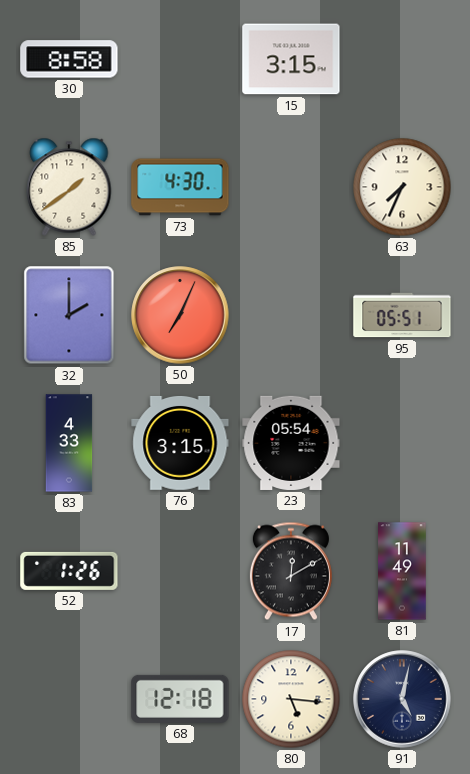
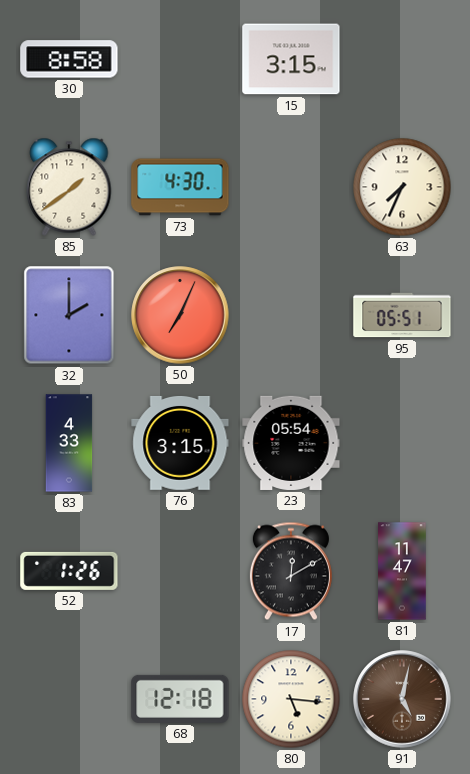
81: 11:49 -> 11:47 (402, 571)
91 dial: navy -> brown (402, 699)
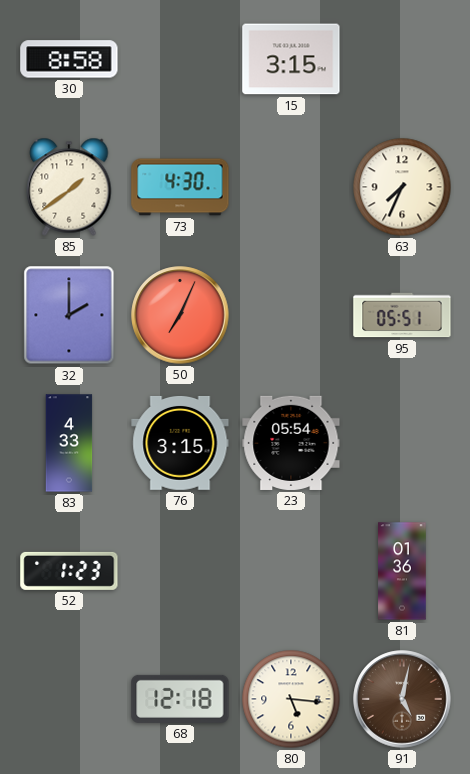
52: 1:26 -> 1:23 (69, 571)
17: 12:10 -> none (291, 571)
81: 11:47 -> 01:36 (402, 571)
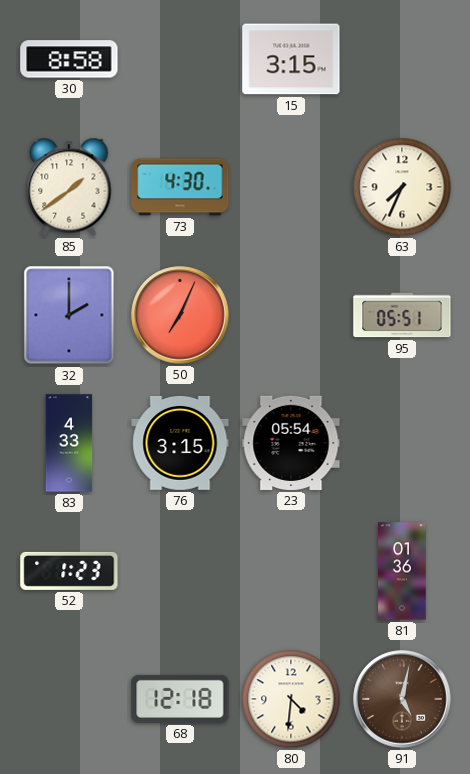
80: 5:16 -> 4:31 (291, 699)
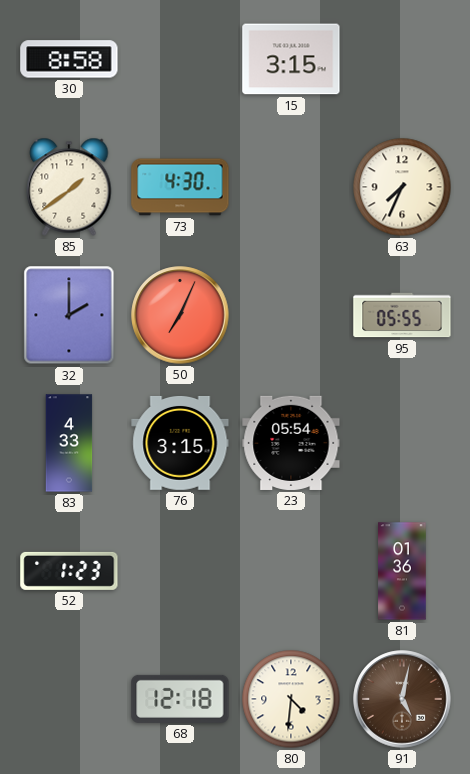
95: 05:51 -> 05:55 (402, 315)
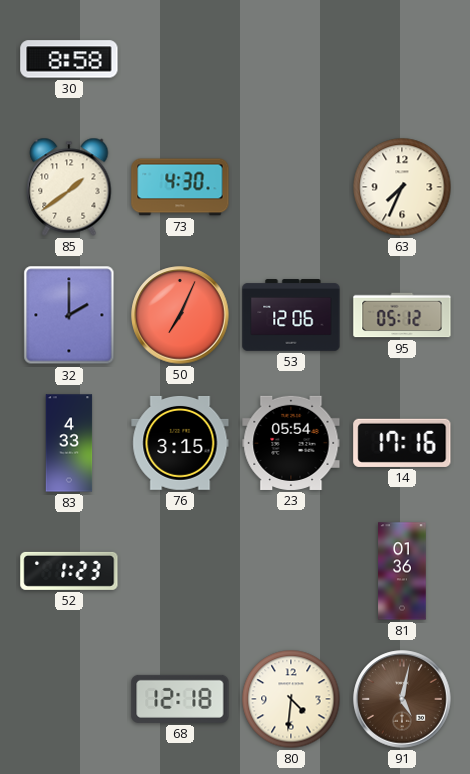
15: 3:15 -> none (291, 59)
53: none -> 12:06 (291, 315)
95: 05:55 -> 05:12 (402, 315)
14: none -> 17:16 (402, 443)
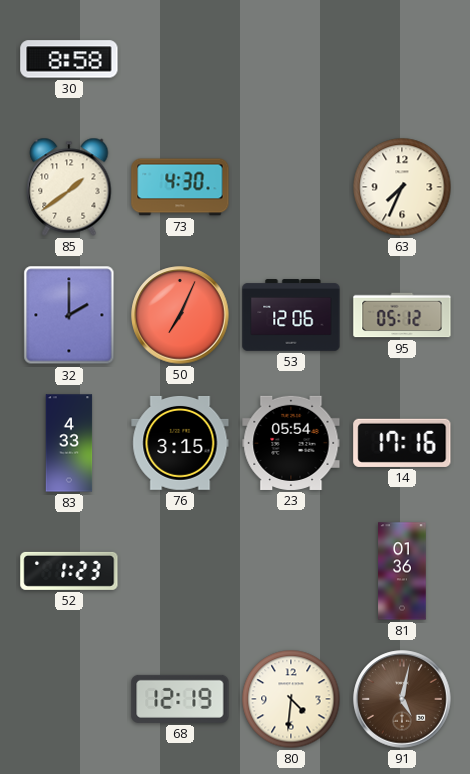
68: 12:18 -> 12:19 (180, 699)
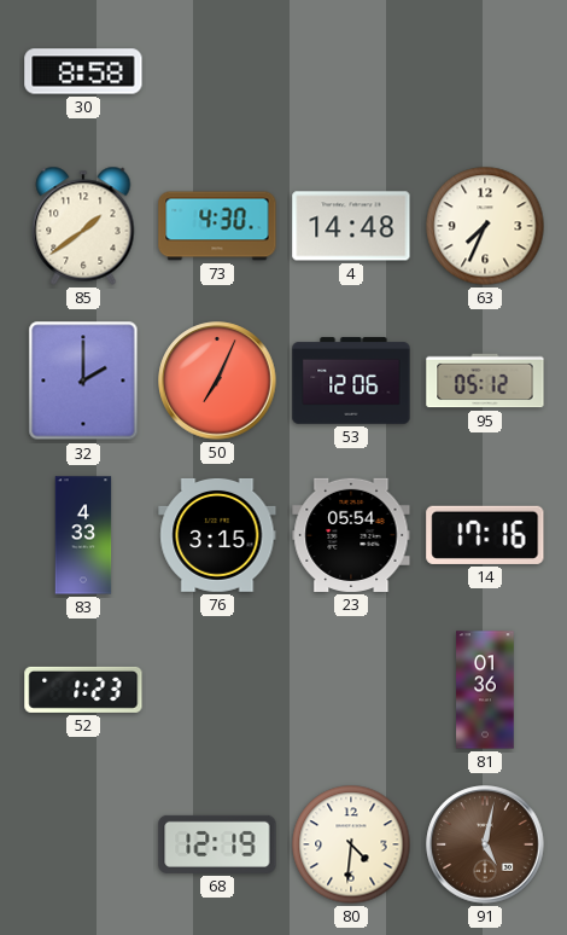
4: none -> 14:48 (351, 226)
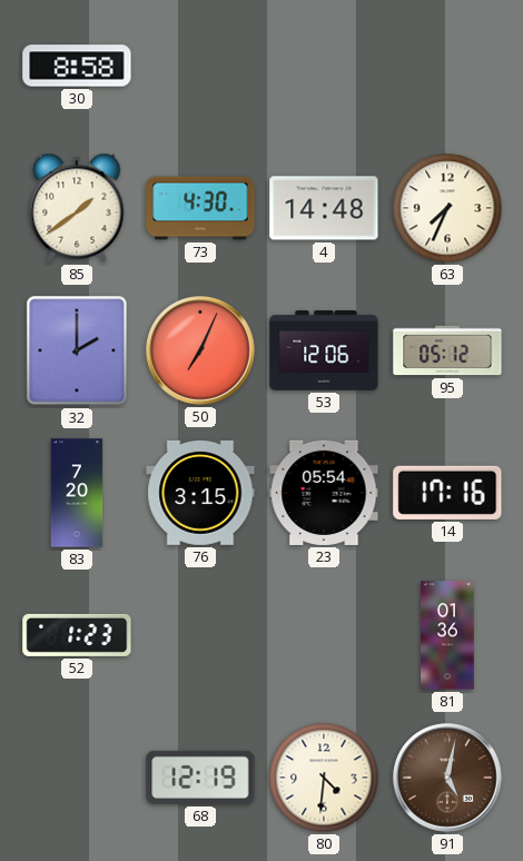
83: 4:33 -> 7:20 (77, 493)
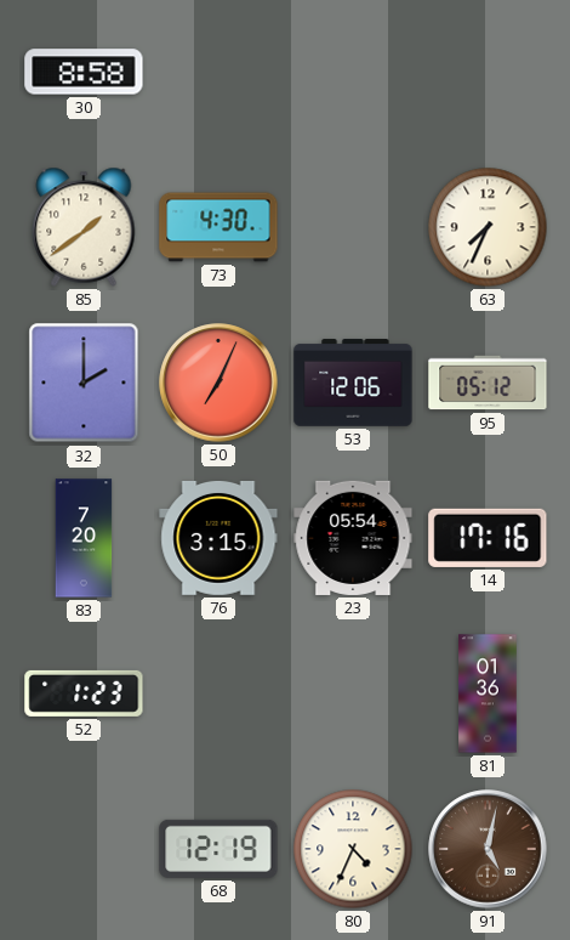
4: 14:48 -> none (324, 208)
80: 4:31 -> 4:34 (353, 849)
